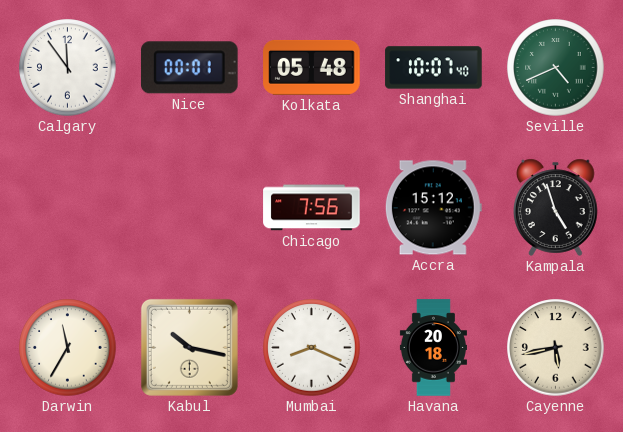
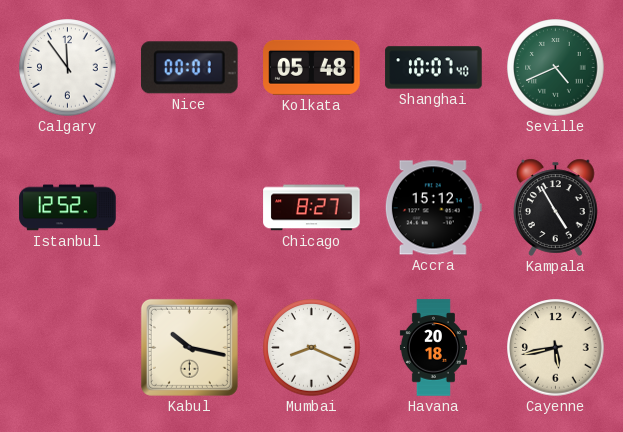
Istanbul: none -> 12:52 (68, 208)
Chicago: 7:56 -> 8:27 (312, 208)
Kampala: 4:57 -> 4:55 (556, 207)
Darwin: 11:35 -> none (68, 348)
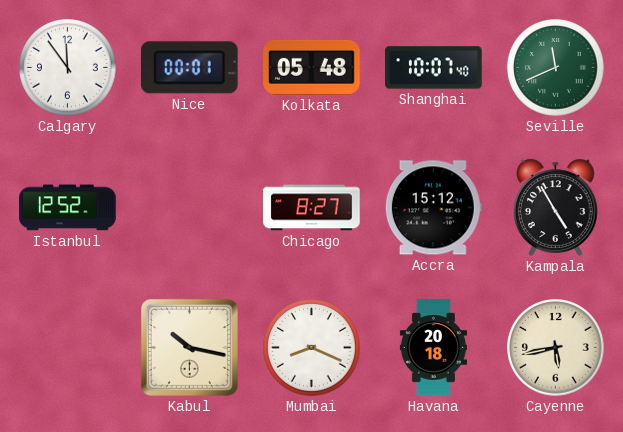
Seville: 4:41 -> 11:41 (556, 68)
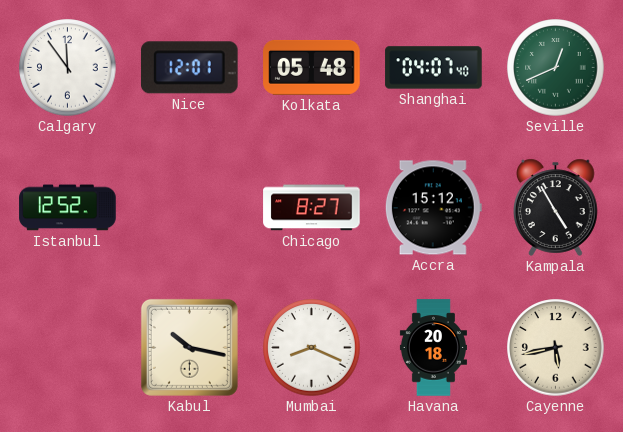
Nice: 00:01 -> 12:01 (189, 68)
Shanghai: 10:07 -> 04:07 (434, 68)
Seville: 11:41 -> 12:41 (556, 68)
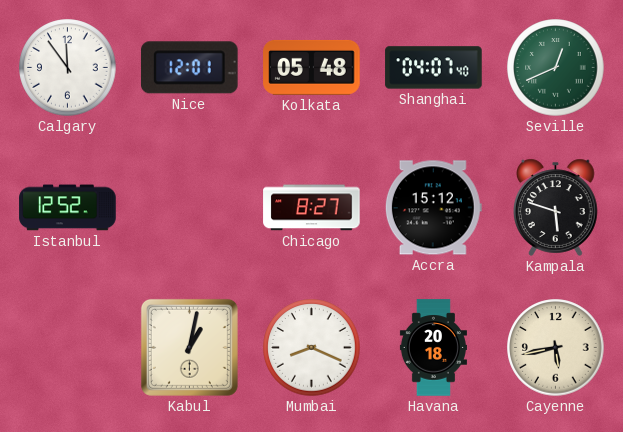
Kampala: 4:55 -> 5:48 (556, 207)
Kabul: 10:17 -> 1:02 (189, 347)
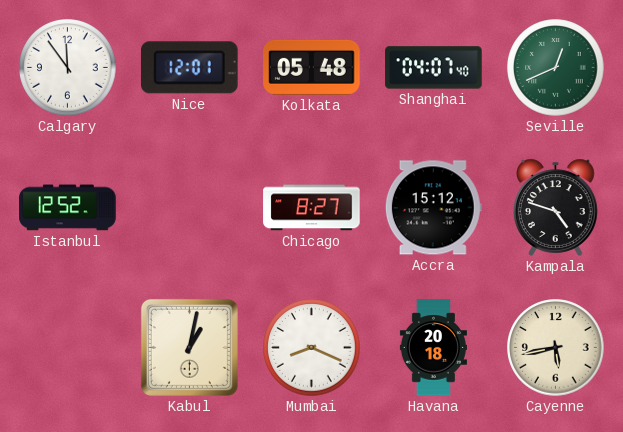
Kampala: 5:48 -> 4:48 (556, 207)
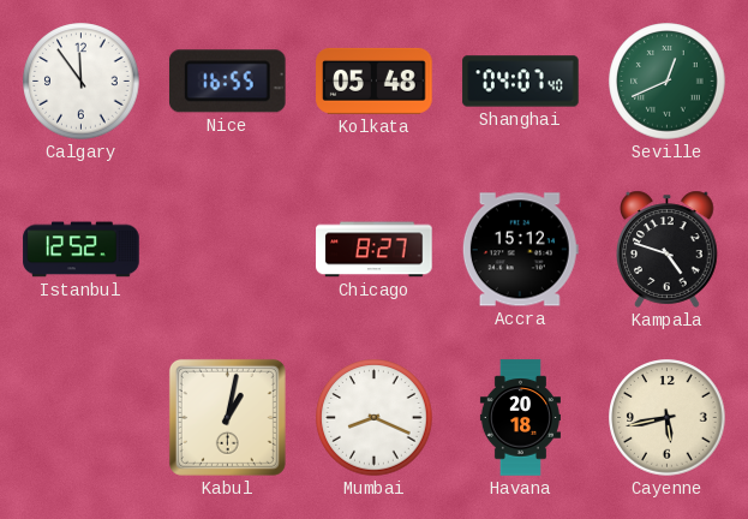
Nice: 12:01 -> 16:55 (227, 82)
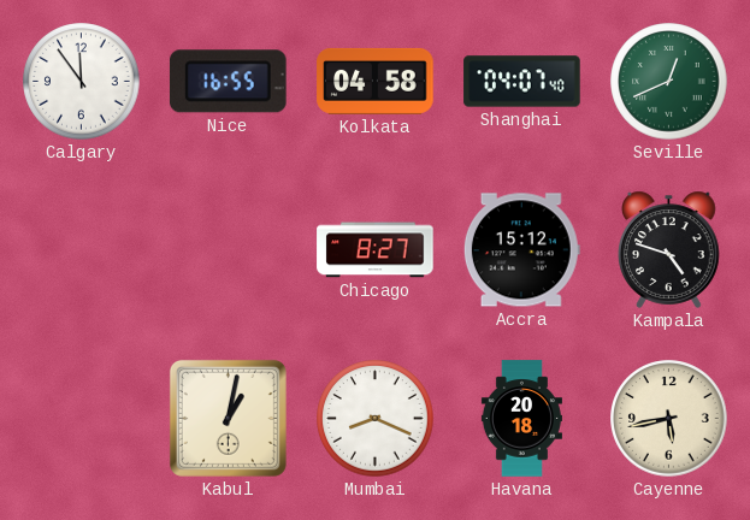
Kolkata: 05:48 -> 04:58 (376, 81)
Istanbul: 12:52 -> none (82, 250)
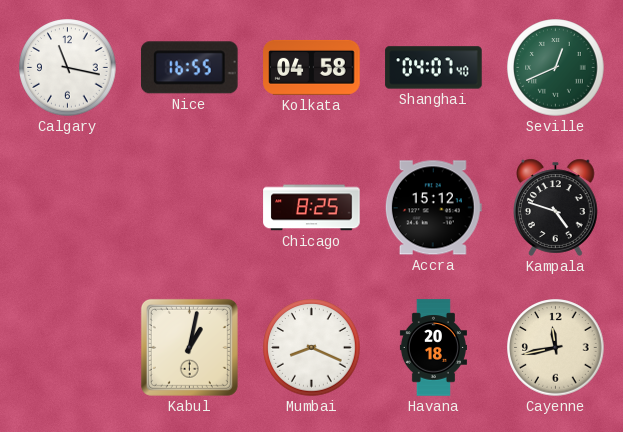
Calgary: 11:54 -> 11:17 (68, 68)
Chicago: 8:27 -> 8:25 (312, 208)
Cayenne: 5:43 -> 11:43 (556, 348)
